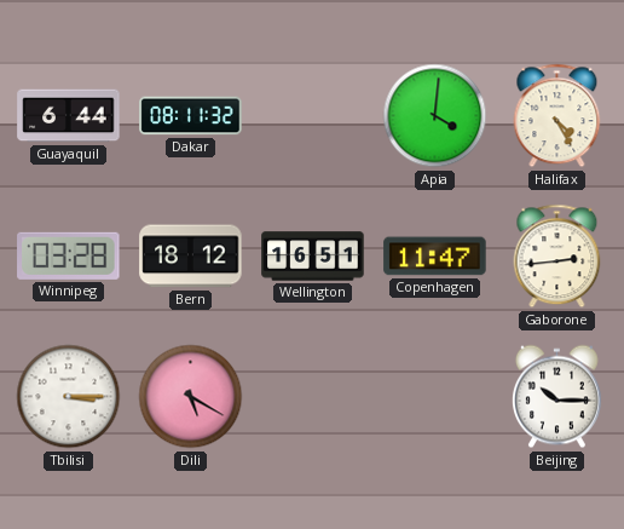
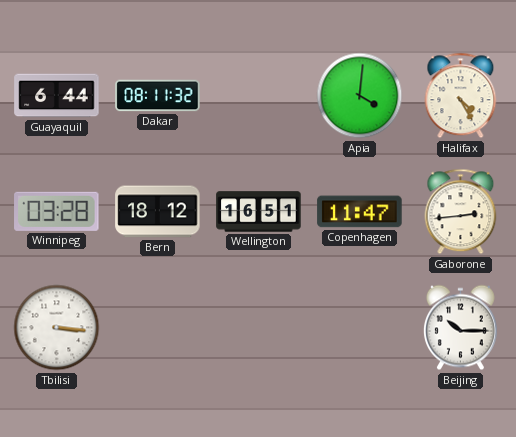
Tbilisi: 3:15 -> 3:16 (57, 328)
Dili: 5:20 -> none (191, 397)
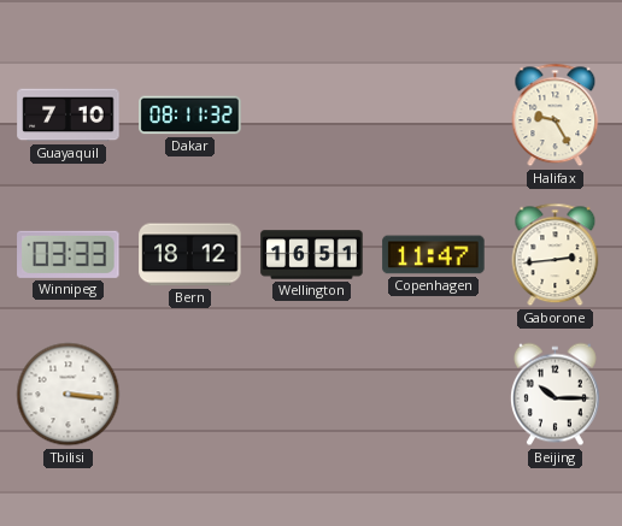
Guayaquil: 6:44 -> 7:10 (69, 116)
Apia: 4:01 -> none (360, 96)
Halifax: 4:25 -> 9:25 (556, 116)
Winnipeg: 03:28 -> 03:33 (69, 254)
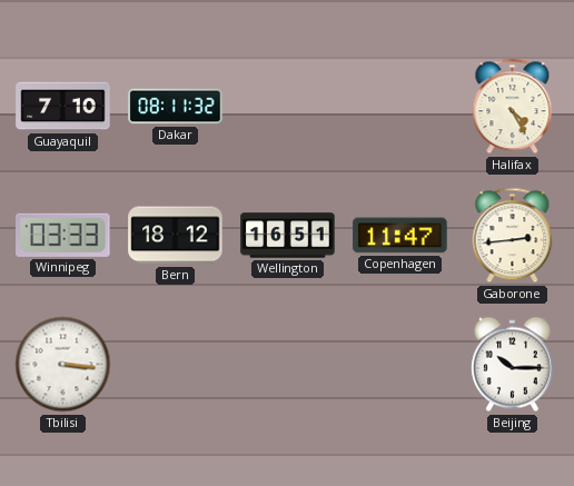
Halifax: 9:25 -> 4:25 (513, 107)
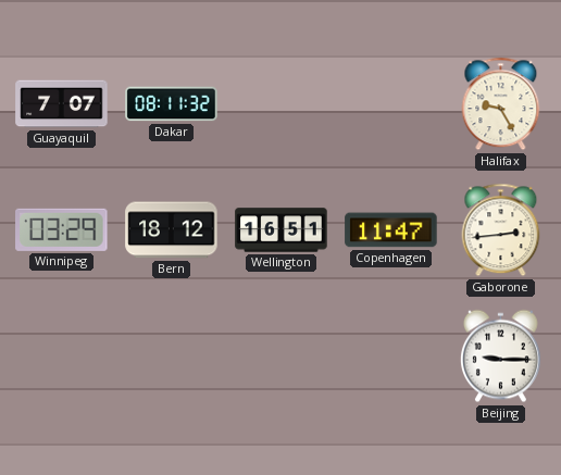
Guayaquil: 7:10 -> 7:07 (62, 104)
Halifax: 4:25 -> 9:25 (501, 104)
Winnipeg: 03:33 -> 03:29 (62, 229)
Tbilisi: 3:16 -> none (63, 365)
Beijing: 10:15 -> 9:15 (500, 357)
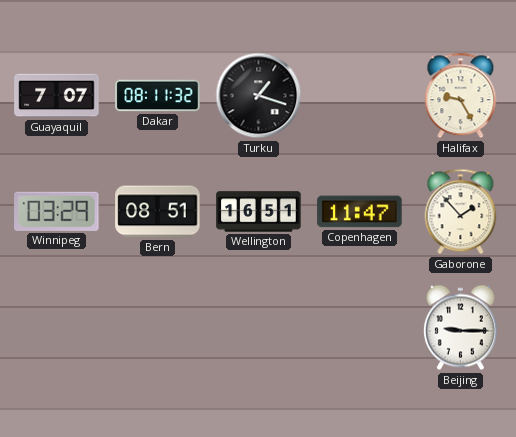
Turku: none -> 1:18 (259, 96)
Bern: 18:12 -> 08:51 (158, 212)
Gaborone: 2:44 -> 1:53 (461, 212)
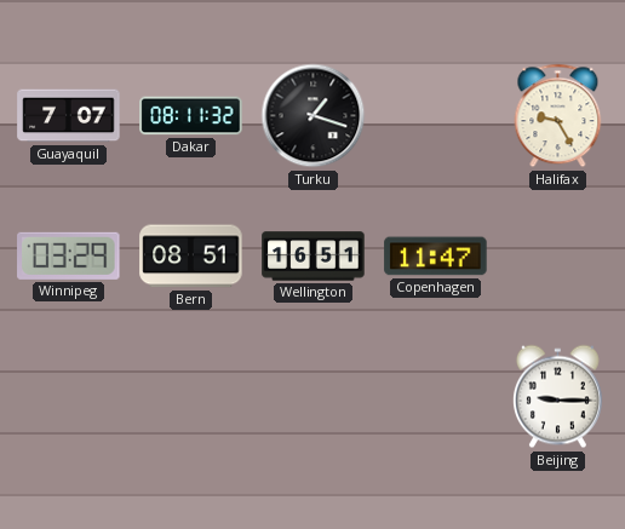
Gaborone: 1:53 -> none (461, 212)
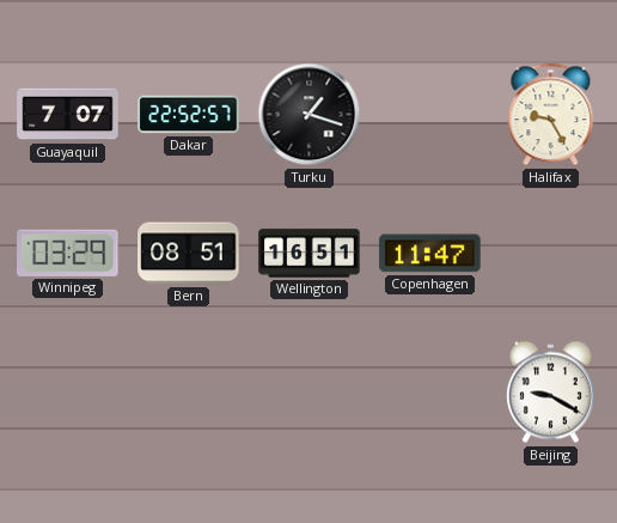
Dakar: 08:11 -> 22:52 (189, 115)
Beijing: 9:15 -> 9:20 (550, 393)
